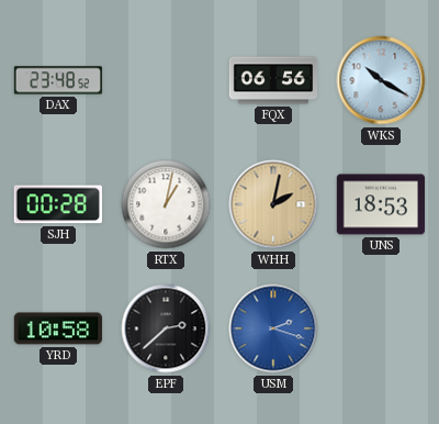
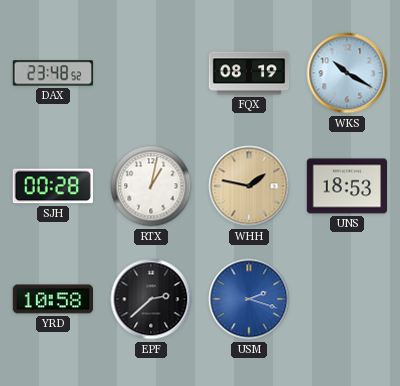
FQX: 06:56 -> 08:19 (249, 73)
WHH: 2:02 -> 1:47 (249, 186)
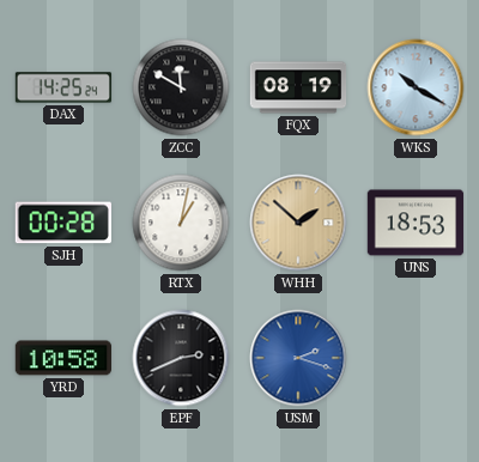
DAX: 23:48 -> 14:25 (63, 87)
ZCC: none -> 11:50 (181, 87)
WHH: 1:47 -> 1:52 (298, 223)
EPF: 2:38 -> 2:41 (181, 358)
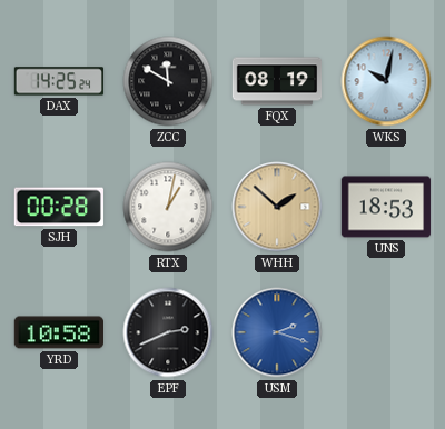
WKS: 10:20 -> 10:02 (386, 81)
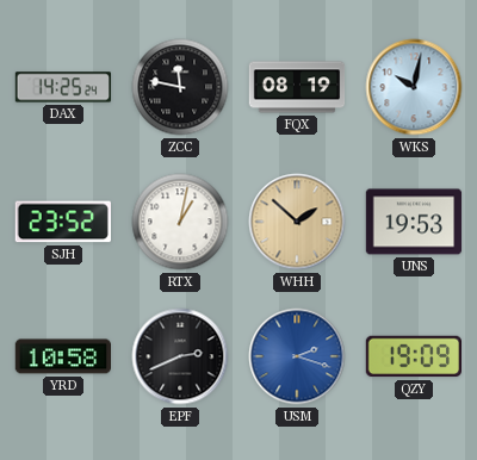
ZCC: 11:50 -> 11:47 (180, 87)
SJH: 00:28 -> 23:52 (63, 222)
UNS: 18:53 -> 19:53 (414, 222)
QZY: none -> 19:09 (413, 356)
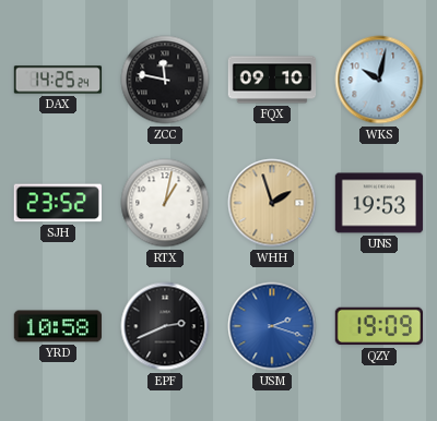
FQX: 08:19 -> 09:10 (272, 80)
WHH: 1:52 -> 1:57 (272, 203)
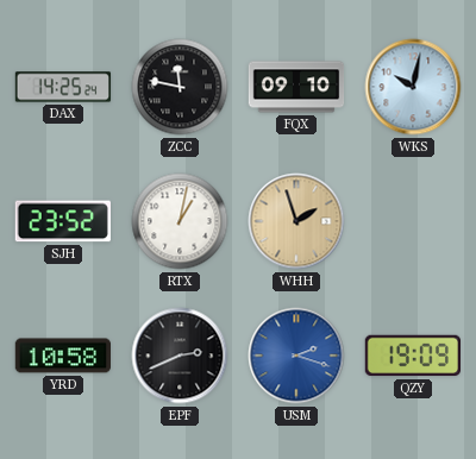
UNS: 19:53 -> none (379, 203)
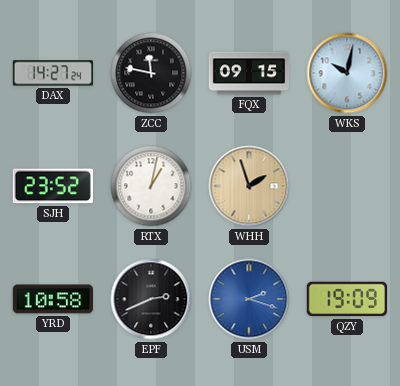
DAX: 14:25 -> 14:27 (53, 73)
FQX: 09:10 -> 09:15 (249, 73)
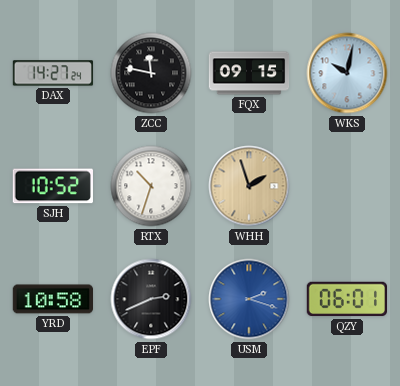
SJH: 23:52 -> 10:52 (53, 186)
RTX: 1:02 -> 10:33 (151, 186)
QZY: 19:09 -> 06:01 (346, 299)
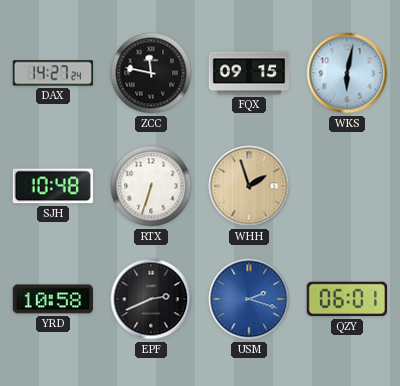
WKS: 10:02 -> 6:02 (347, 73)
SJH: 10:52 -> 10:48 (53, 186)
RTX: 10:33 -> 6:33 (151, 186)
